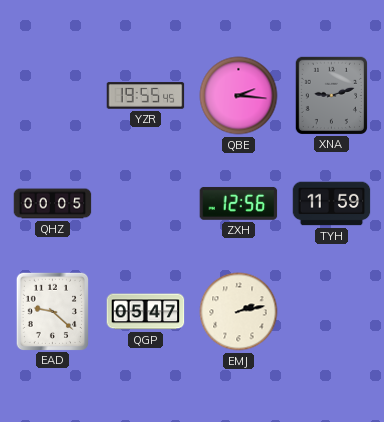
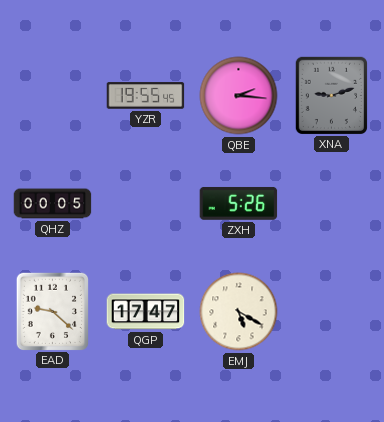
ZXH: 12:56 -> 5:26 (239, 203)
TYH: 11:59 -> none (332, 204)
QGP: 05:47 -> 17:47 (146, 312)
EMJ: 2:13 -> 5:20 (239, 312)
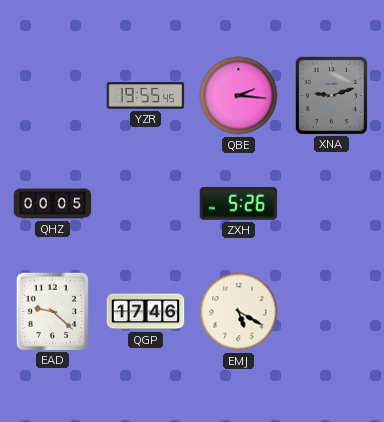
QGP: 17:47 -> 17:46 (146, 312)
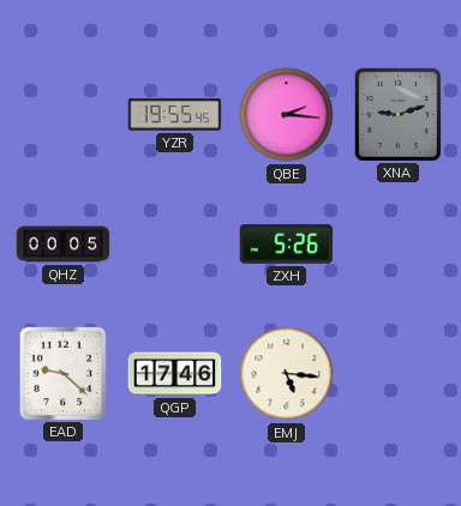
EMJ: 5:20 -> 5:16 (287, 374)
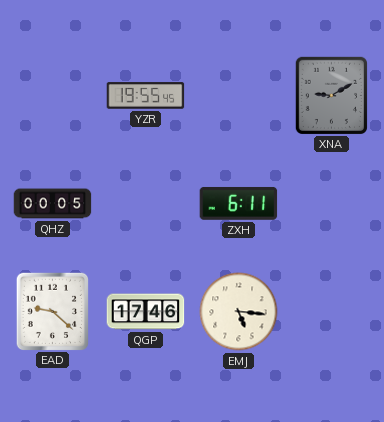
QBE: 2:16 -> none (287, 115)
XNA: 9:12 -> 9:10 (331, 95)
ZXH: 5:26 -> 6:11 (239, 203)
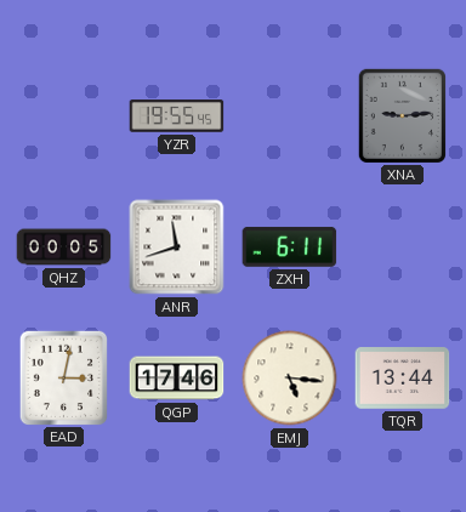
XNA: 9:10 -> 9:14 (402, 115)
ANR: none -> 11:42 (177, 248)
EAD: 9:22 -> 3:02 (63, 377)
TQR: none -> 13:44 (403, 379)
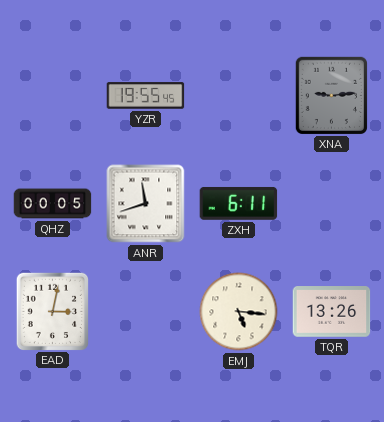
QGP: 17:46 -> none (177, 379)
TQR: 13:44 -> 13:26 (332, 312)
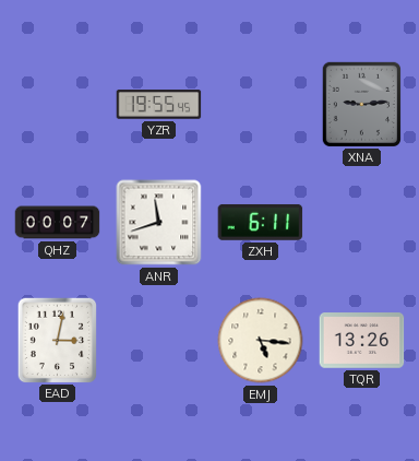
QHZ: 00:05 -> 00:07 (58, 223)
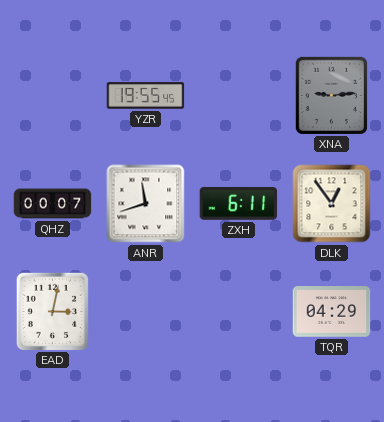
DLK: none -> 12:54 (332, 204)
EMJ: 5:16 -> none (261, 341)
TQR: 13:26 -> 04:29 (332, 312)
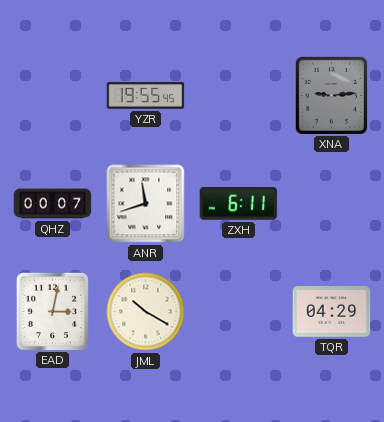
DLK: 12:54 -> none (332, 204)
JML: none -> 10:20 (146, 312)
